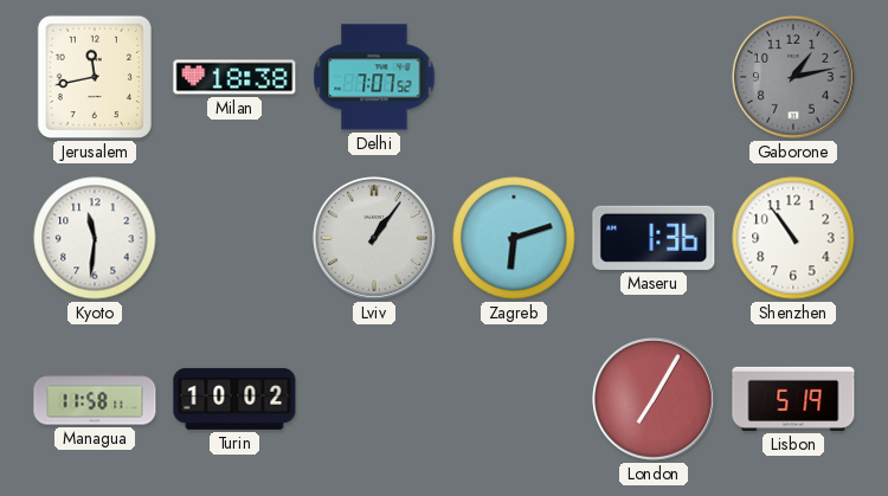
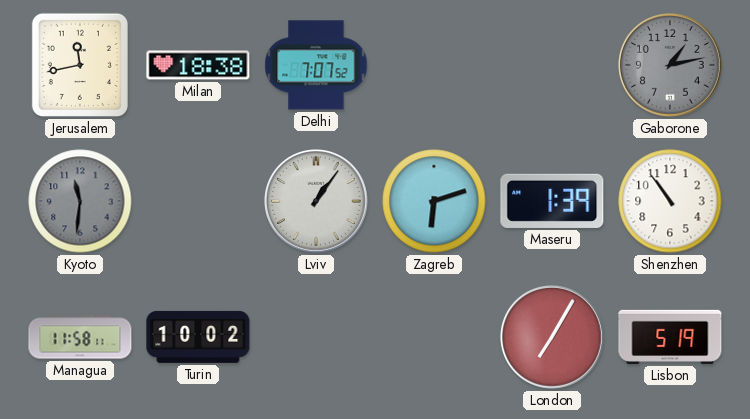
Kyoto dial: white -> grey (80, 201)
Maseru: 1:36 -> 1:39 (552, 201)
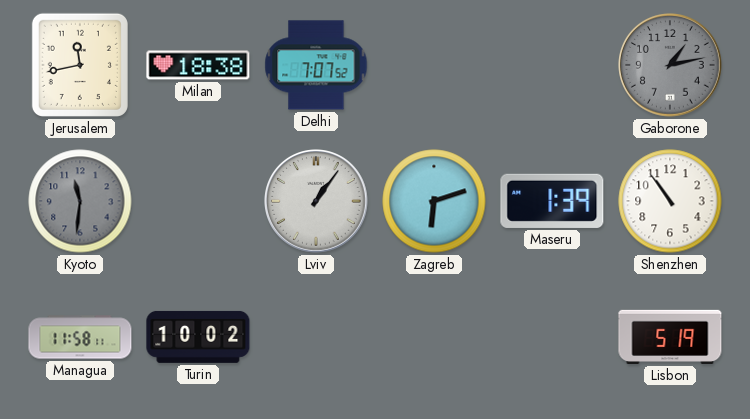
London: 7:05 -> none (553, 338)
